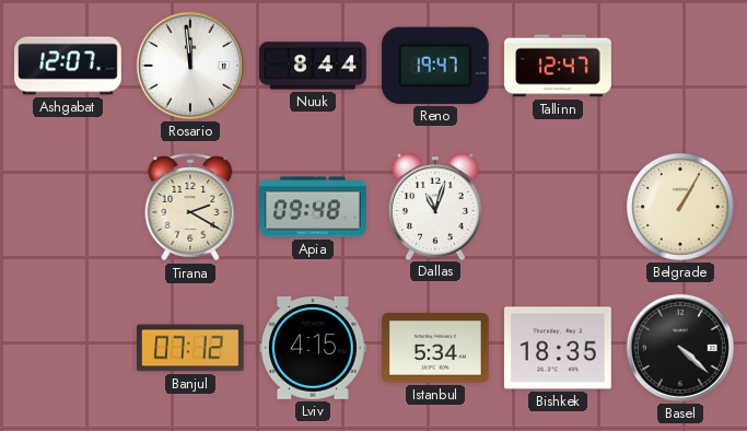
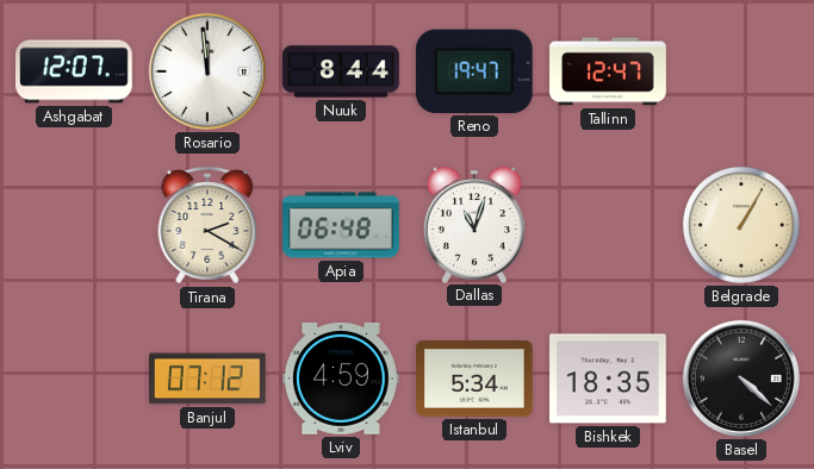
Apia: 09:48 -> 06:48 (342, 225)
Lviv: 4:15 -> 4:59 (342, 379)
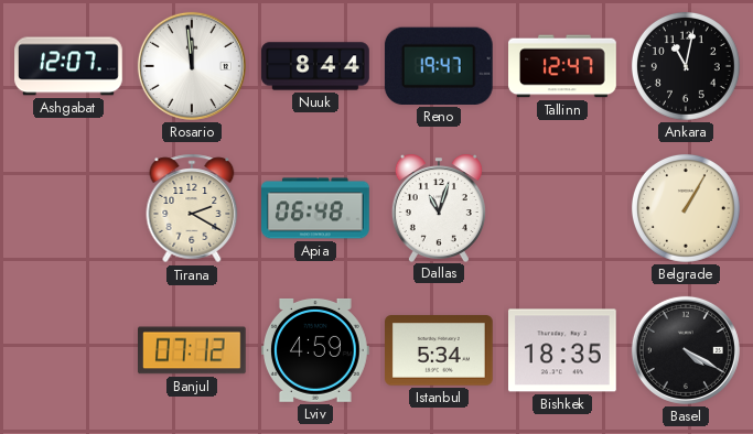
Ankara: none -> 11:02 (686, 66)
Basel: 4:22 -> 4:20 (686, 350)
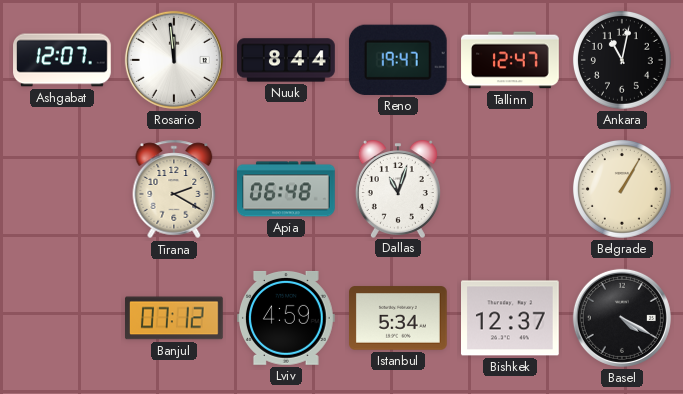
Bishkek: 18:35 -> 12:37 (511, 318)
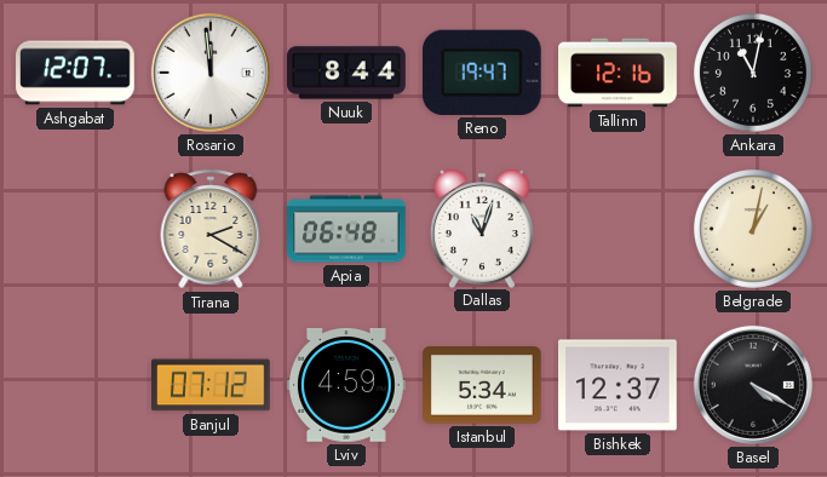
Tallinn: 12:47 -> 12:16 (618, 73)
Belgrade: 1:05 -> 1:02 (753, 229)
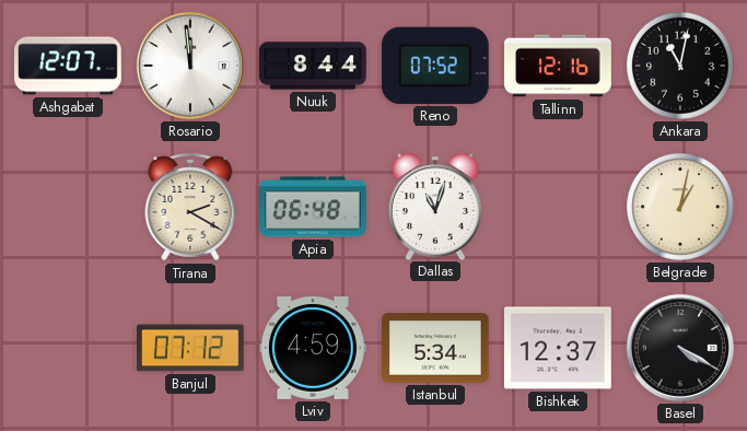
Reno: 19:47 -> 07:52 (435, 66)
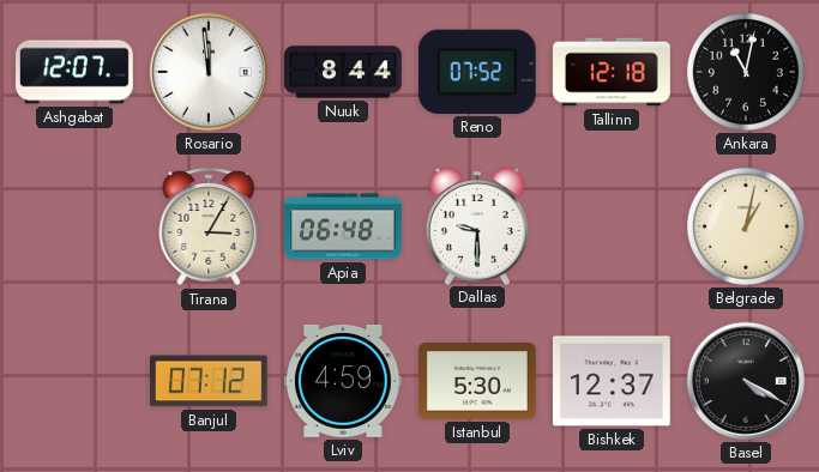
Tallinn: 12:16 -> 12:18 (612, 72)
Tirana: 2:20 -> 3:05 (209, 226)
Dallas: 11:03 -> 9:30 (477, 226)
Istanbul: 5:34 -> 5:30 (478, 381)
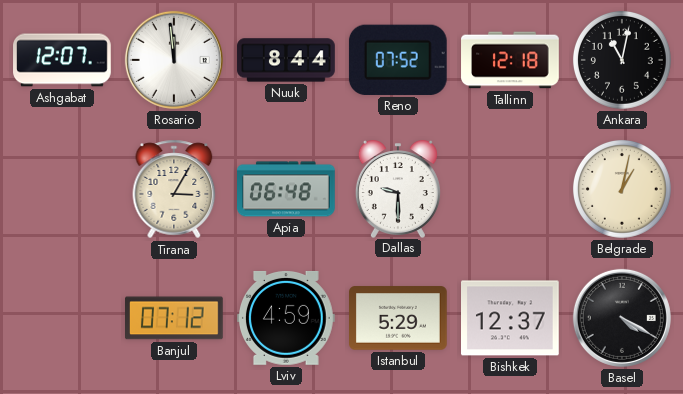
Istanbul: 5:30 -> 5:29 (399, 318)
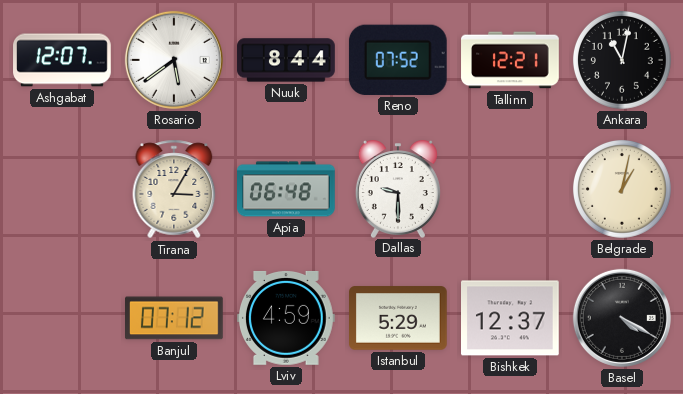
Rosario: 11:59 -> 5:39 (174, 60)
Tallinn: 12:18 -> 12:21 (510, 60)
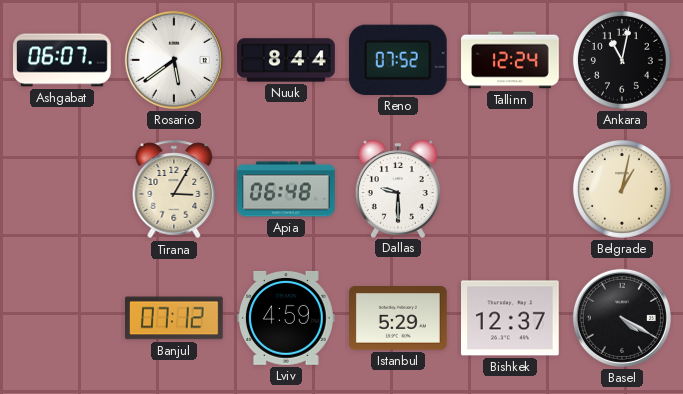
Ashgabat: 12:07 -> 06:07 (62, 60)
Tallinn: 12:21 -> 12:24 (510, 60)
